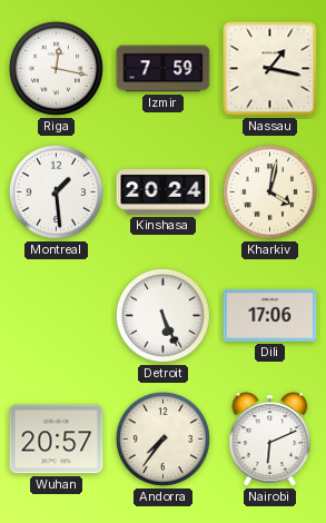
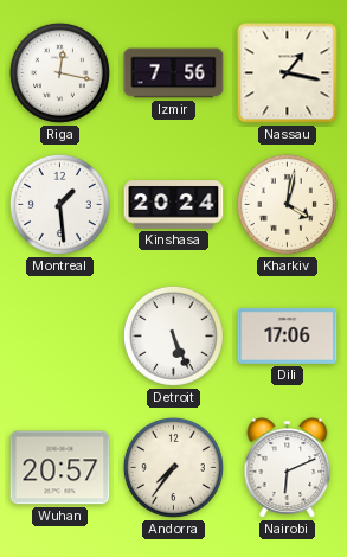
Izmir: 7:59 -> 7:56 (174, 73)
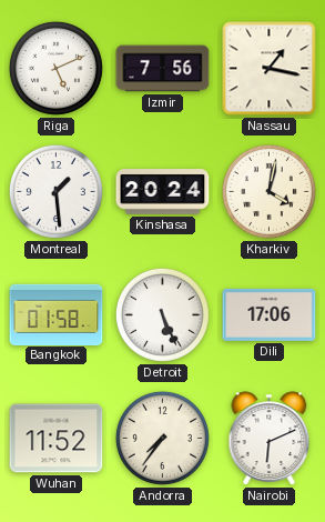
Riga: 12:17 -> 5:11 (55, 68)
Bangkok: none -> 01:58 (57, 314)
Wuhan: 20:57 -> 11:52 (57, 439)
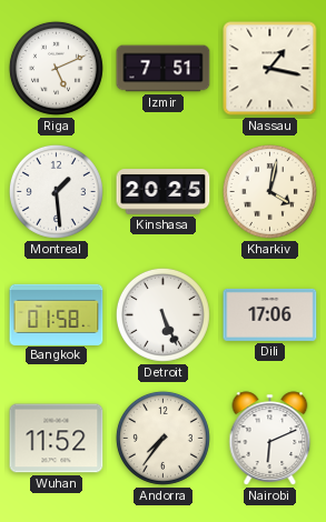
Izmir: 7:56 -> 7:51 (164, 69)
Kinshasa: 20:24 -> 20:25 (164, 192)
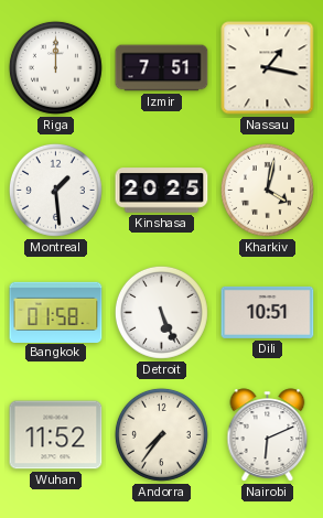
Riga: 5:11 -> 12:00 (55, 67)
Dili: 17:06 -> 10:51 (268, 312)
